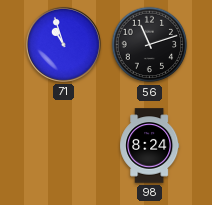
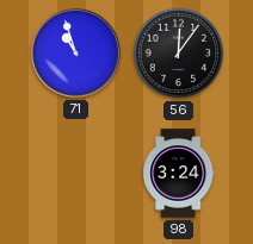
56: 11:12 -> 12:06 (179, 54)
98: 8:24 -> 3:24 (179, 174)
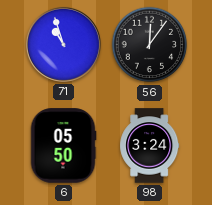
6: none -> 05:50 (63, 146)
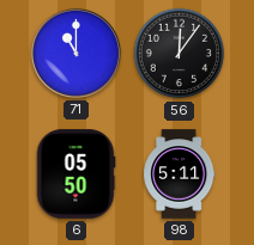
71: 10:57 -> 11:00 (75, 53)
98: 3:24 -> 5:11 (180, 174)
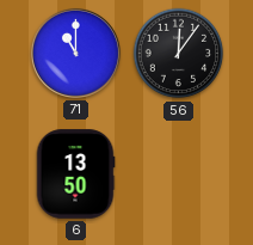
6: 05:50 -> 13:50 (75, 174)
98: 5:11 -> none (180, 174)
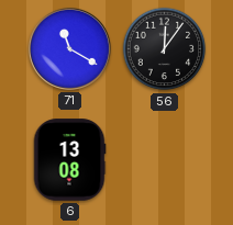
71: 11:00 -> 11:20 (69, 48)
6: 13:50 -> 13:08 (69, 160)
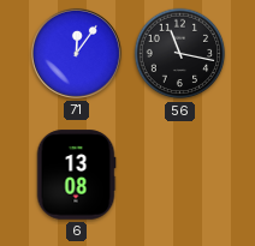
71: 11:20 -> 12:06 (76, 53)
56: 12:06 -> 11:17 (180, 54)
